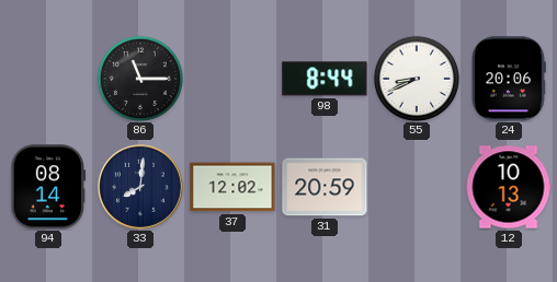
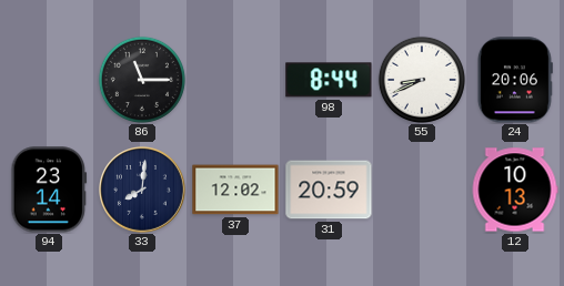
94: 08:14 -> 23:14 (49, 190)
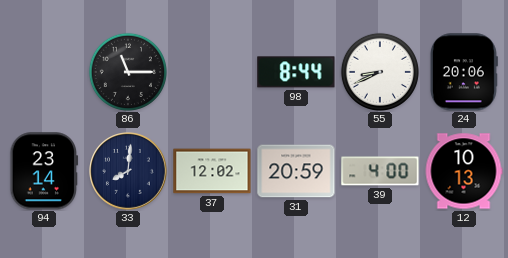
39: none -> 4:00 (380, 171)
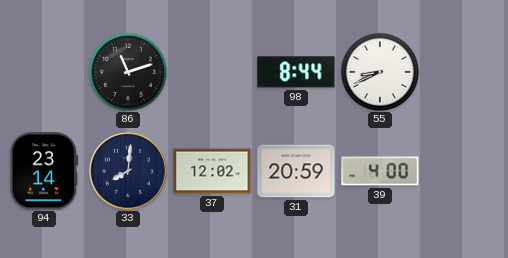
86: 11:15 -> 11:12 (128, 72)
24: 20:06 -> none (464, 72)
12: 10:13 -> none (464, 171)
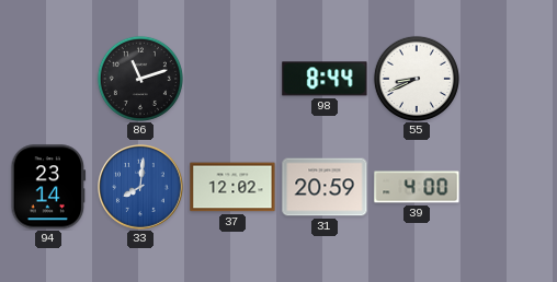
33 dial: navy -> blue (141, 188)
